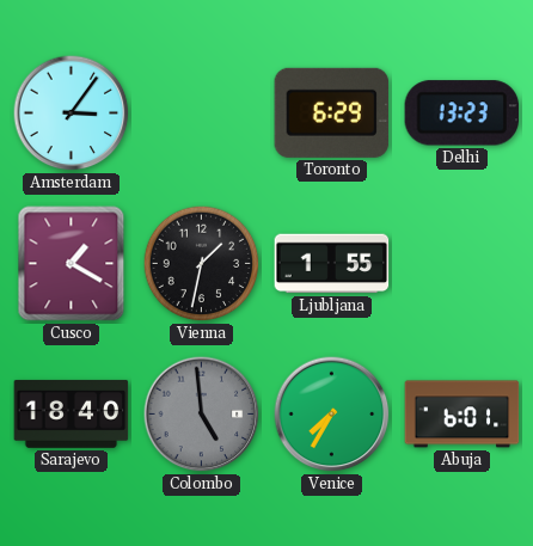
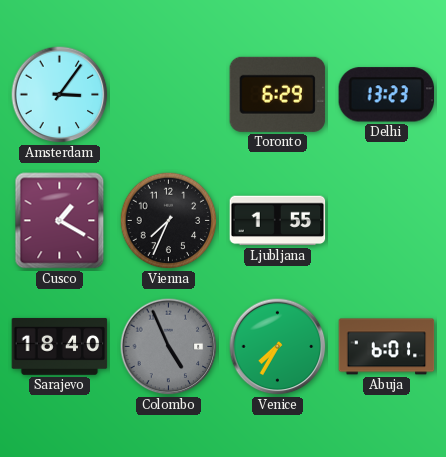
Vienna: 1:32 -> 7:34 (169, 221)
Colombo: 4:59 -> 4:56 (169, 347)
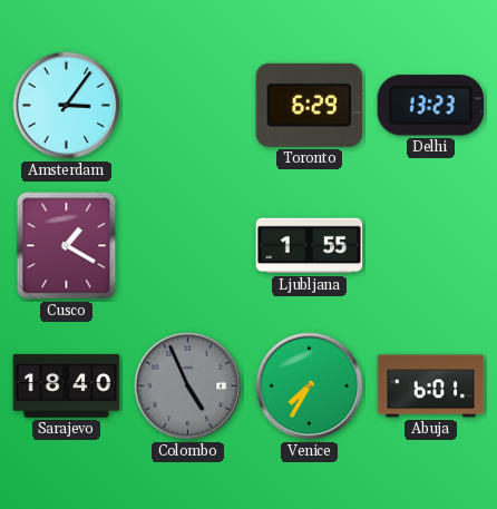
Vienna: 7:34 -> none (169, 221)
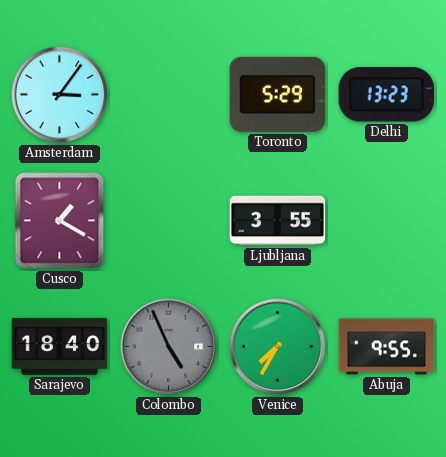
Toronto: 6:29 -> 5:29 (278, 94)
Ljubljana: 1:55 -> 3:55 (278, 221)
Abuja: 6:01 -> 9:55 (387, 347)
